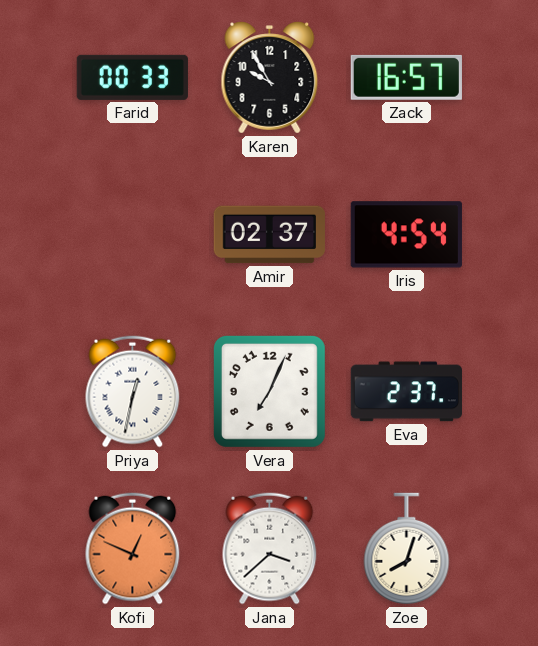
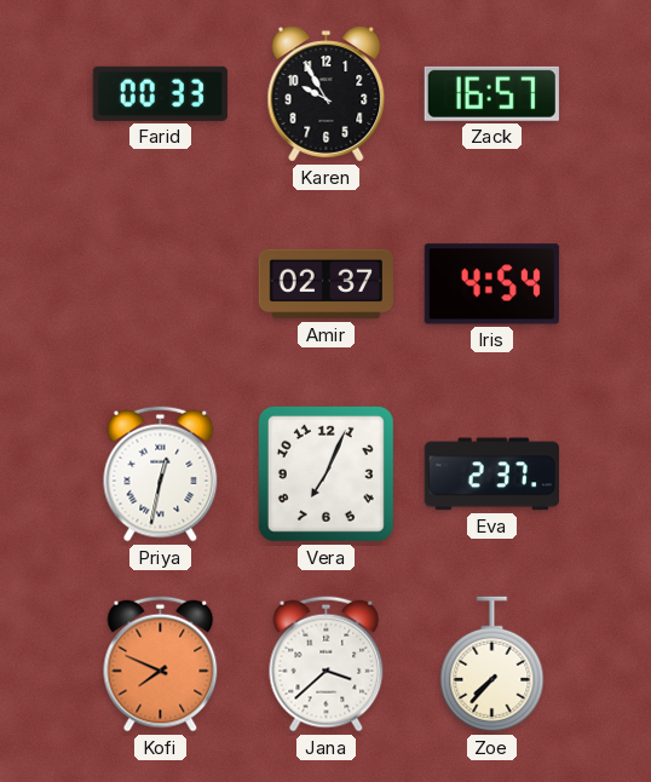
Kofi: 12:49 -> 7:49 (161, 665)
Zoe: 8:03 -> 7:37 (492, 665)
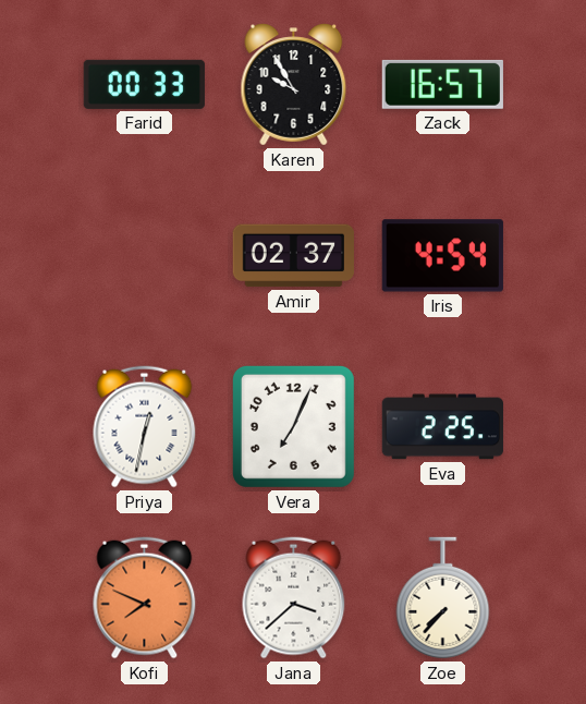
Eva: 2:37 -> 2:25 (442, 427)
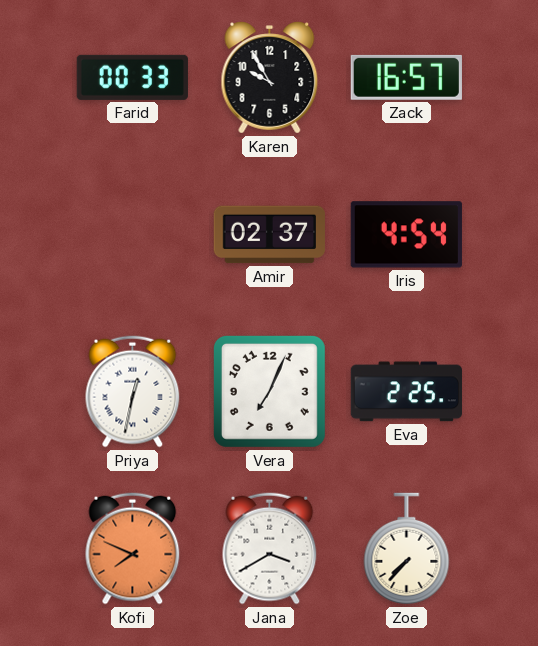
Jana: 3:38 -> 3:40 (270, 549)
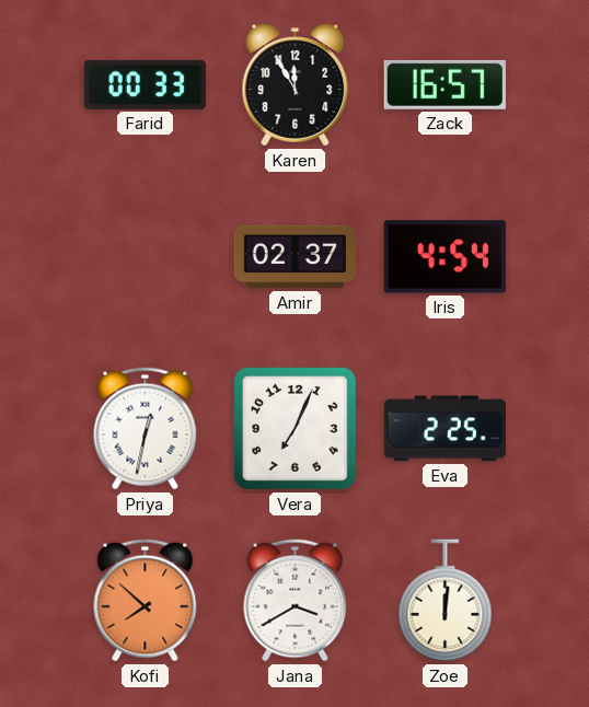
Karen: 9:55 -> 11:55 (296, 85)
Kofi: 7:49 -> 7:52 (146, 601)
Zoe: 7:37 -> 12:01 (446, 601)
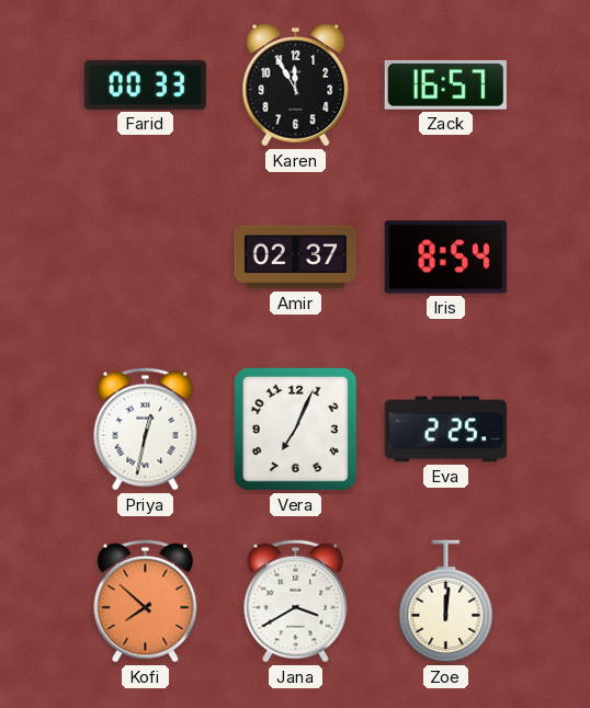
Iris: 4:54 -> 8:54 (445, 258)
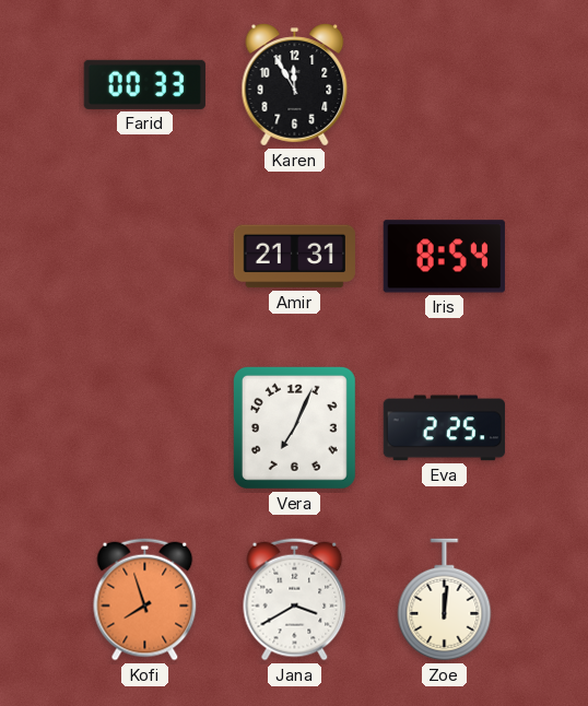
Zack: 16:57 -> none (445, 84)
Amir: 02:37 -> 21:31 (294, 257)
Priya: 12:32 -> none (146, 430)
Kofi: 7:52 -> 7:57 (145, 600)
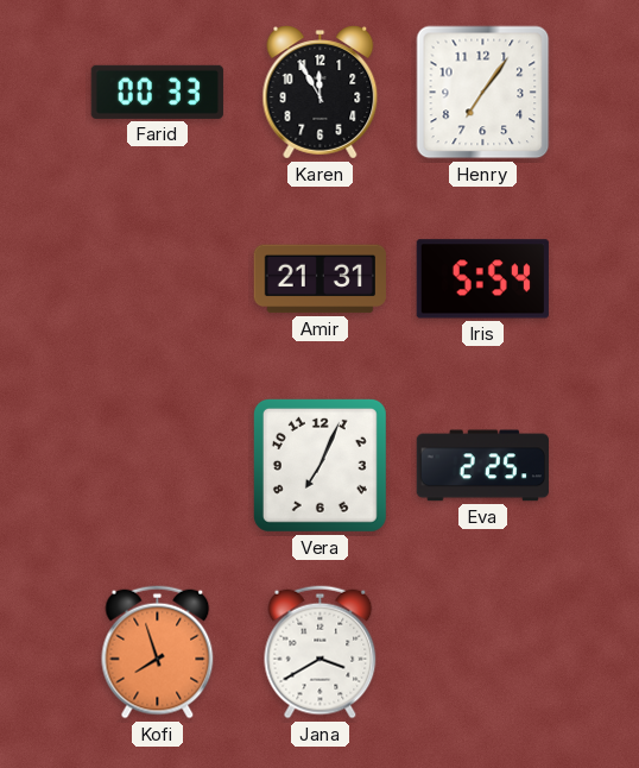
Henry: none -> 7:06 (483, 93)
Iris: 8:54 -> 5:54 (482, 279)
Zoe: 12:01 -> none (445, 600)
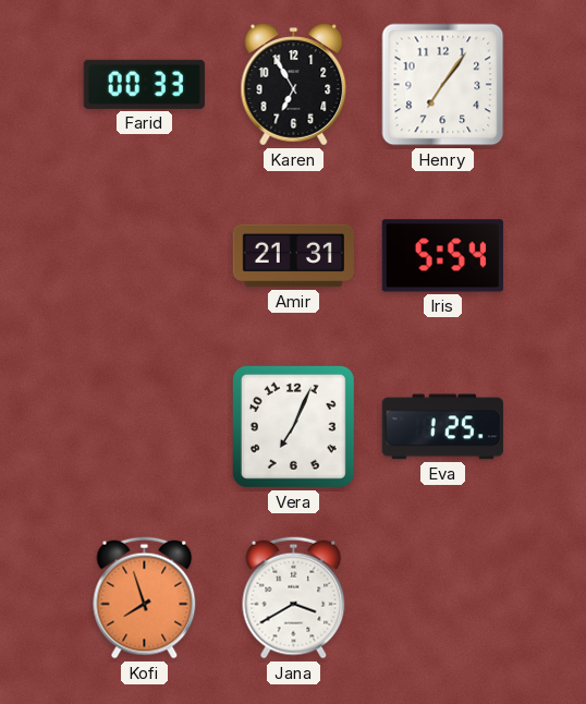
Karen: 11:55 -> 6:55 (294, 85)
Eva: 2:25 -> 1:25 (442, 427)
